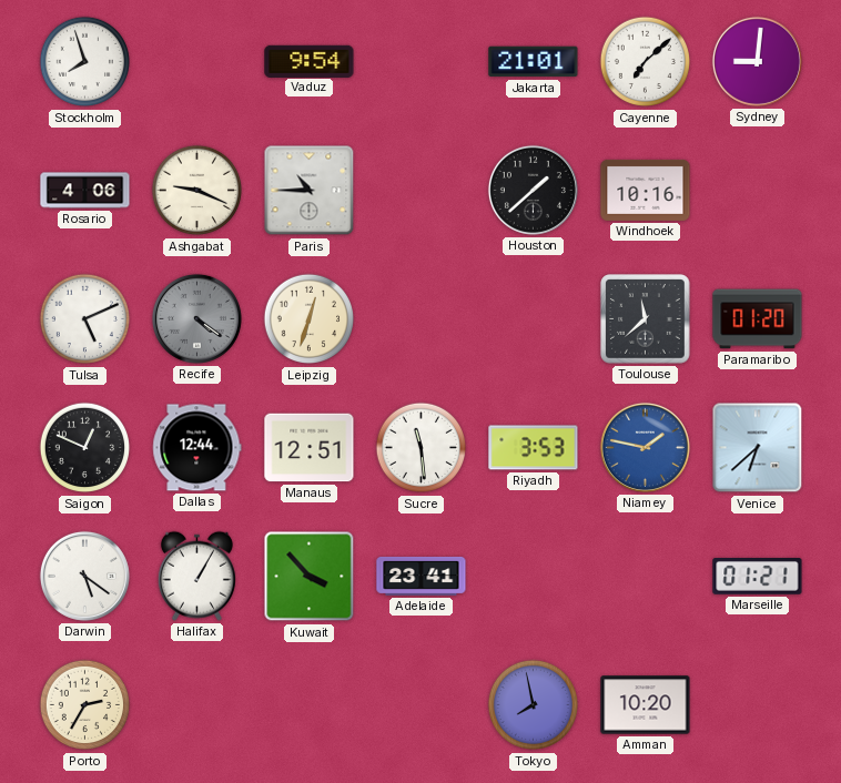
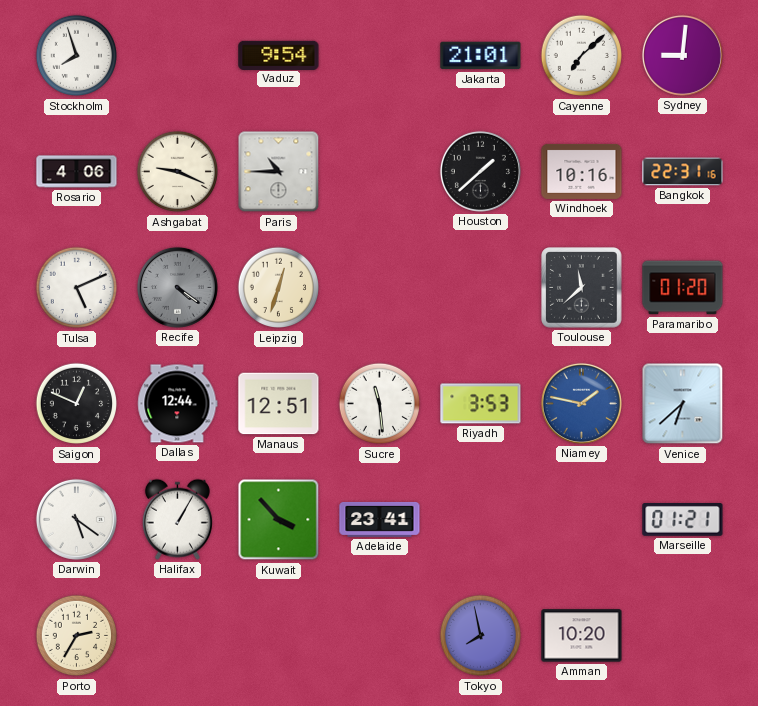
Bangkok: none -> 22:31 (683, 172)
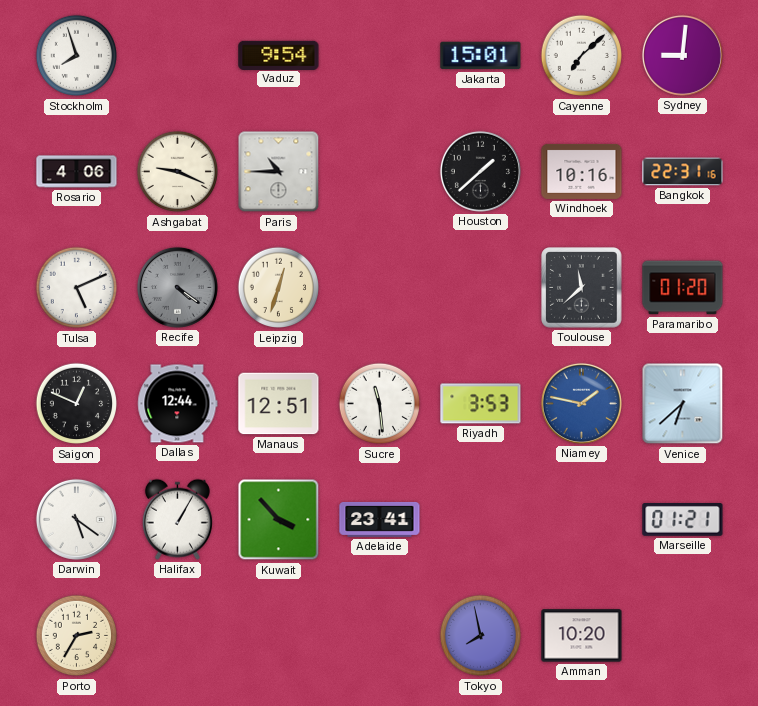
Jakarta: 21:01 -> 15:01 (481, 56)
